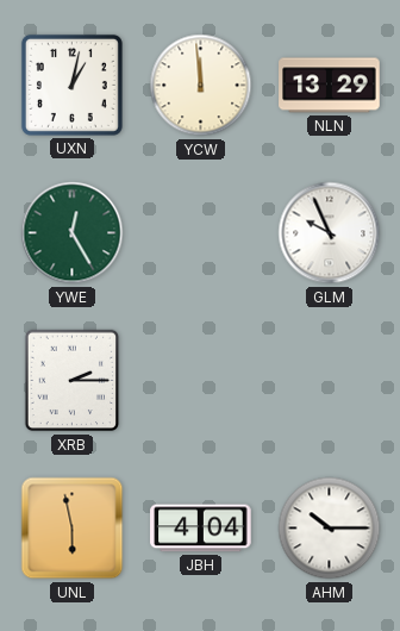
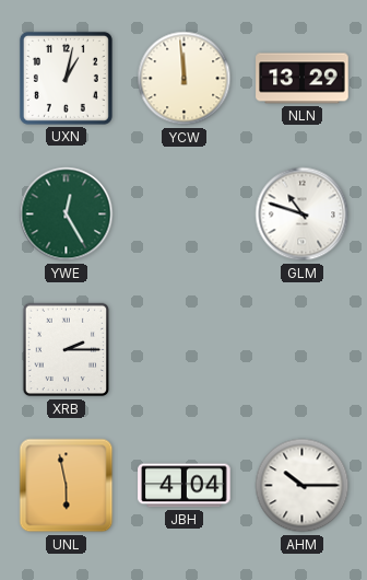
GLM: 9:56 -> 10:48 (303, 214)
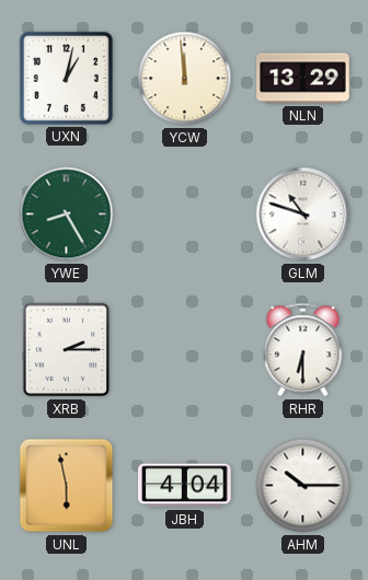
YWE: 12:25 -> 8:25 (67, 214)
RHR: none -> 6:30 (303, 350)
